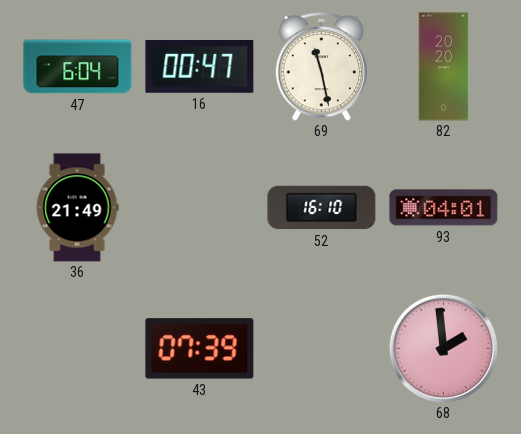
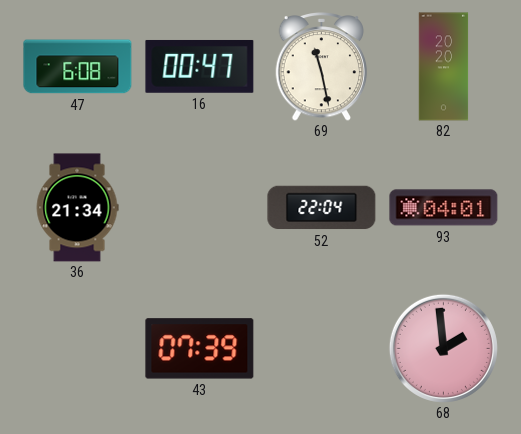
47: 6:04 -> 6:08 (78, 67)
36: 21:49 -> 21:34 (77, 208)
52: 16:10 -> 22:04 (322, 208)
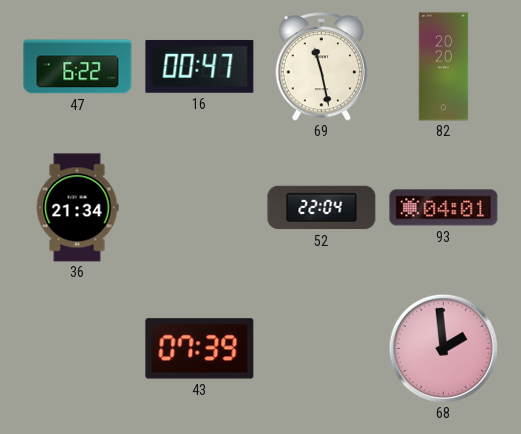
47: 6:08 -> 6:22 (78, 67)
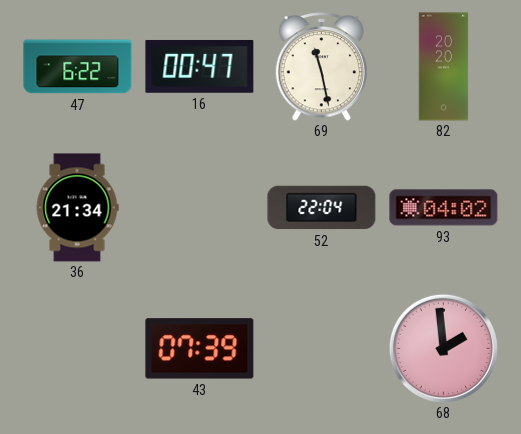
93: 04:01 -> 04:02 (444, 208)
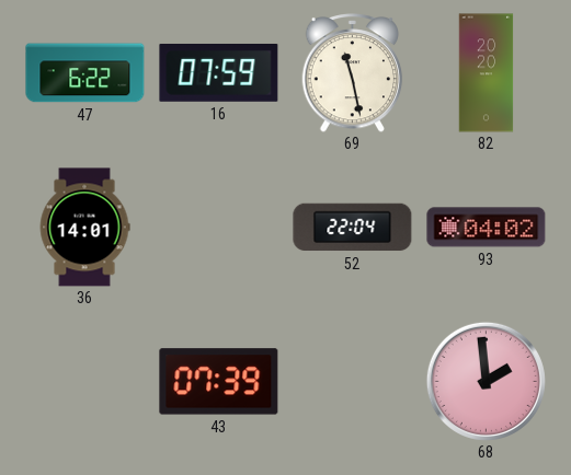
16: 00:47 -> 07:59 (219, 73)
36: 21:34 -> 14:01 (84, 228)
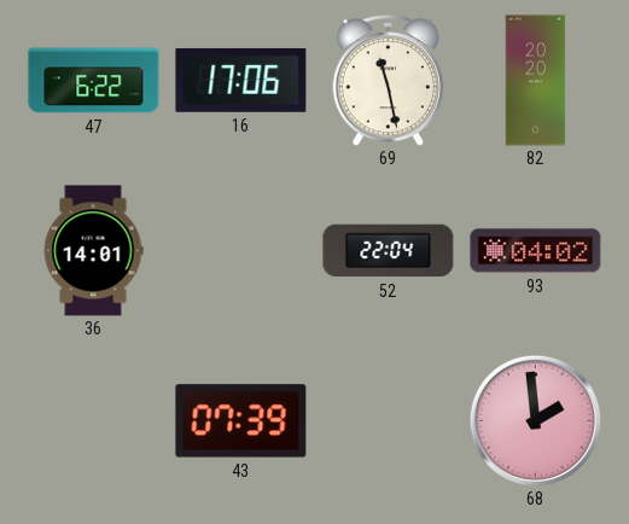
16: 07:59 -> 17:06 (241, 81)
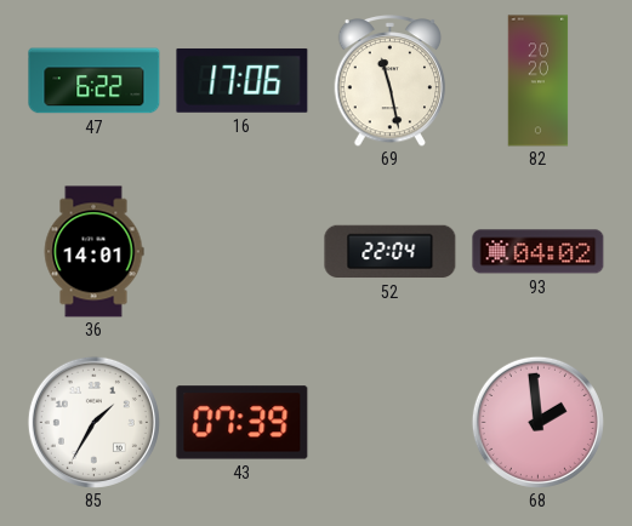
85: none -> 1:35 (93, 422)
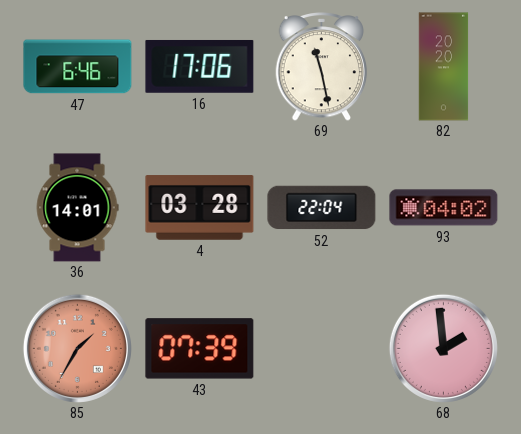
47: 6:22 -> 6:46 (78, 67)
4: none -> 03:28 (200, 208)
85 dial: white -> salmon (77, 348)
